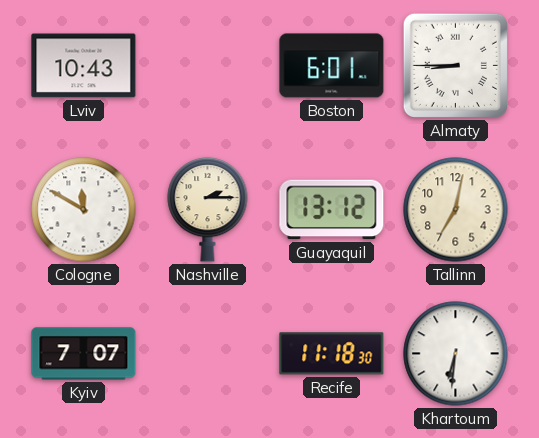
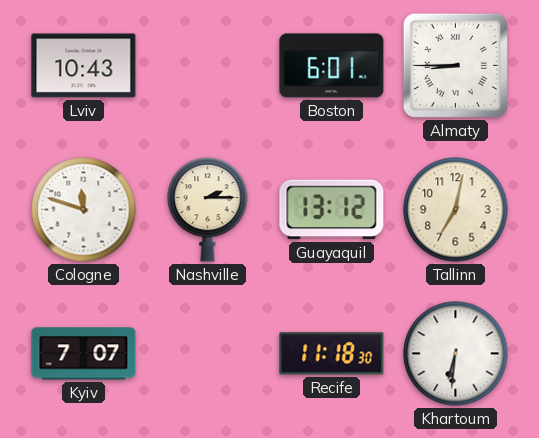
Cologne: 11:50 -> 11:48 (84, 210)
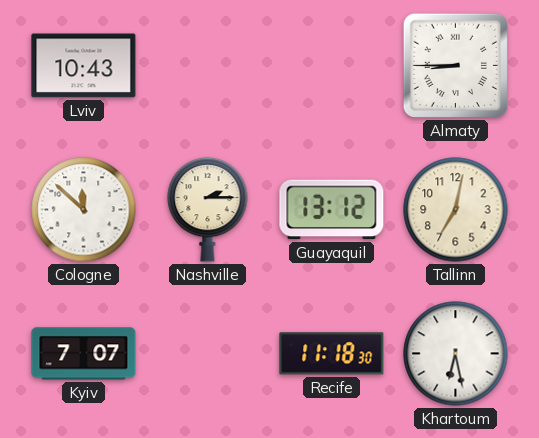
Boston: 6:01 -> none (332, 66)
Cologne: 11:48 -> 11:52 (84, 210)
Khartoum: 6:31 -> 6:28 (456, 354)
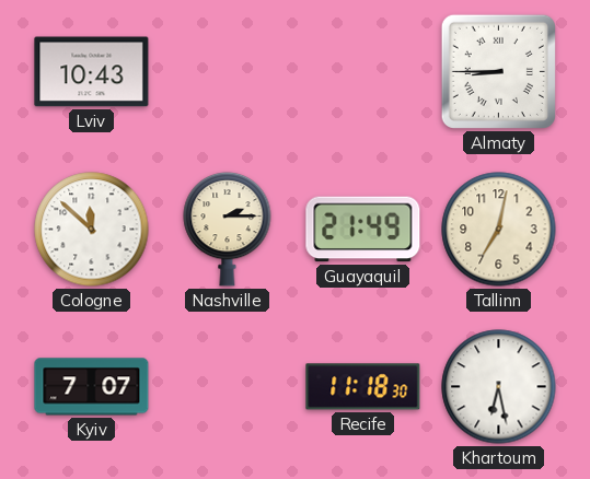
Guayaquil: 13:12 -> 21:49 (363, 230)
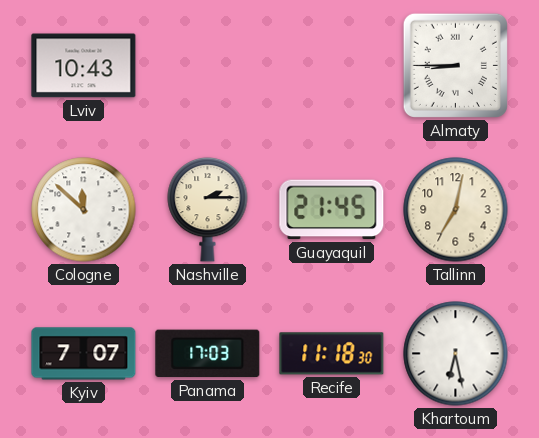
Guayaquil: 21:49 -> 21:45 (332, 210)
Panama: none -> 17:03 (208, 354)
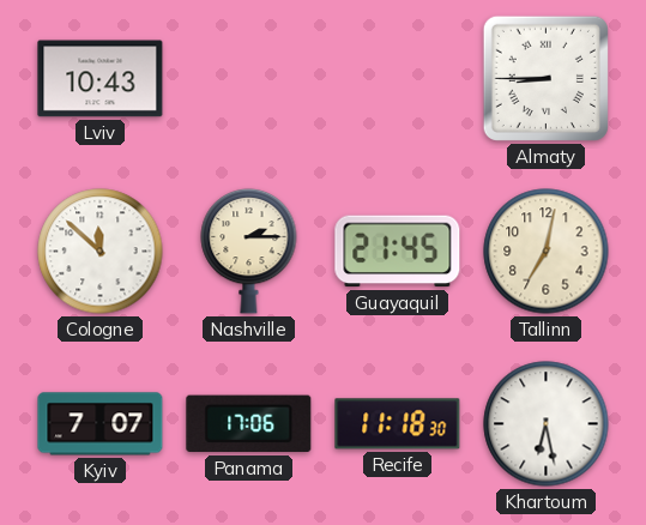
Panama: 17:03 -> 17:06 (249, 424)
